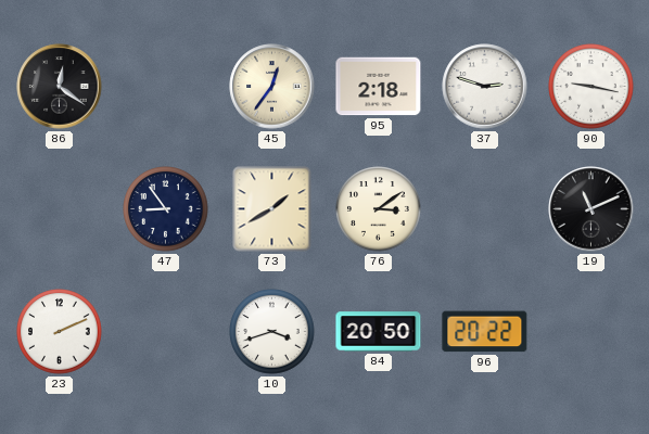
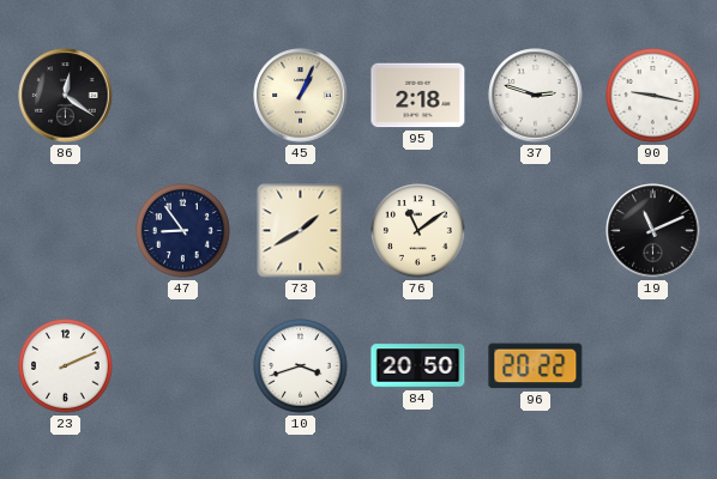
45: 12:36 -> 1:04 (301, 96)
76: 3:09 -> 11:09 (418, 231)
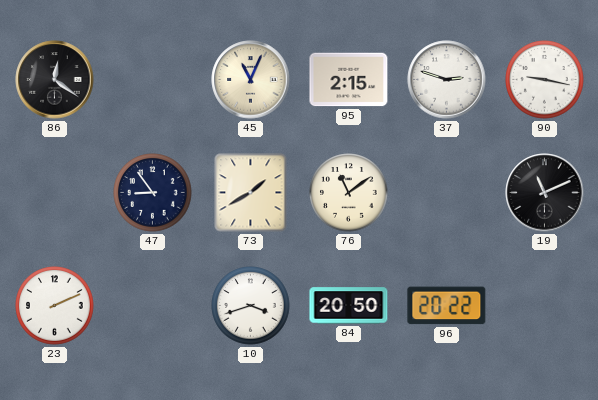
45: 1:04 -> 11:04 (251, 80)
95: 2:18 -> 2:15 (349, 80)
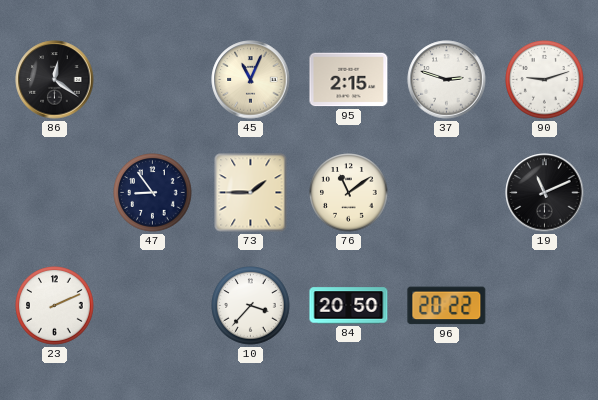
90: 9:17 -> 9:12 (545, 80)
73: 1:40 -> 1:45 (251, 193)
10: 3:42 -> 3:37 (251, 306)
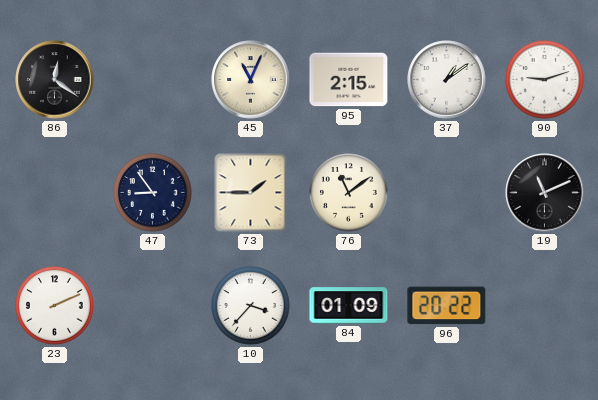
37: 2:48 -> 1:09 (447, 80)
84: 20:50 -> 01:09 (349, 306)
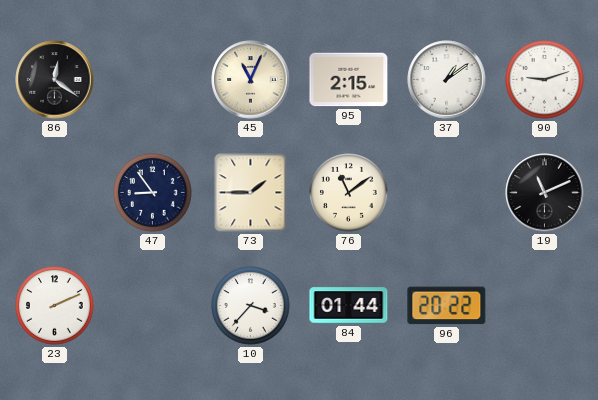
84: 01:09 -> 01:44 (349, 306)
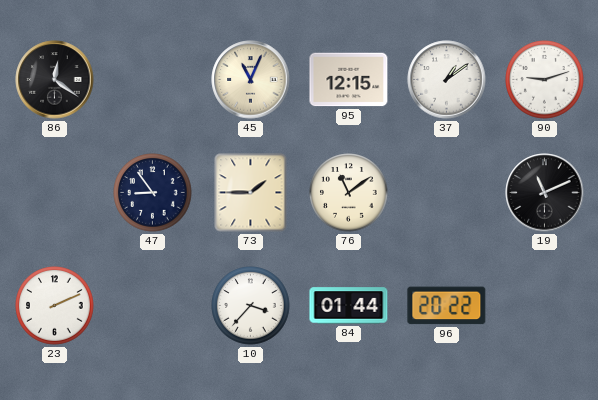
95: 2:15 -> 12:15 (349, 80)
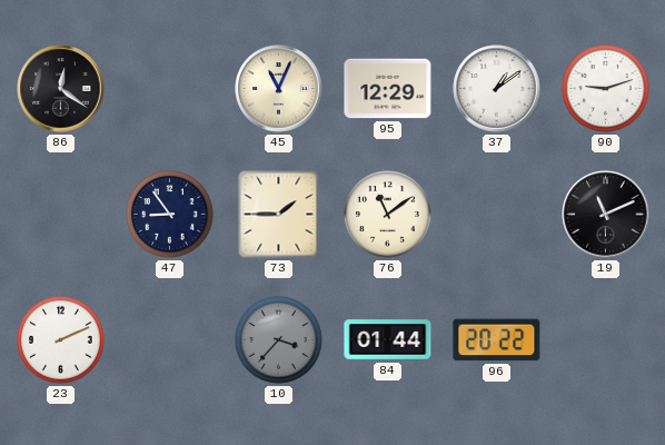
95: 12:15 -> 12:29 (388, 89)
10 dial: white -> grey (279, 340)
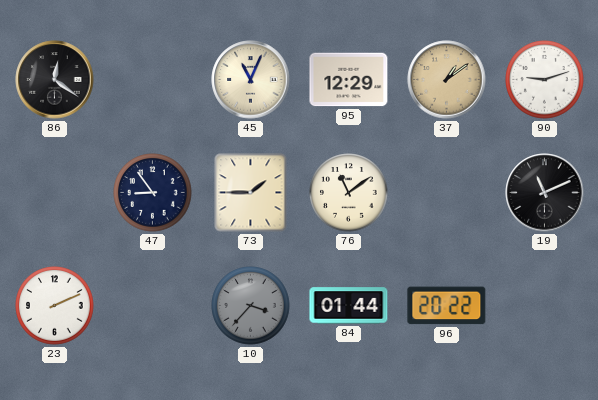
37 dial: white -> champagne (447, 80)
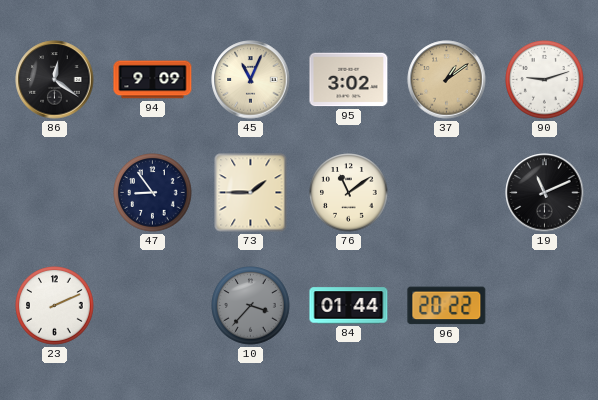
94: none -> 9:09 (153, 80)
95: 12:29 -> 3:02 (349, 80)
